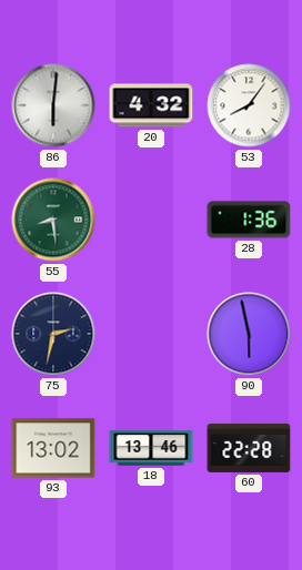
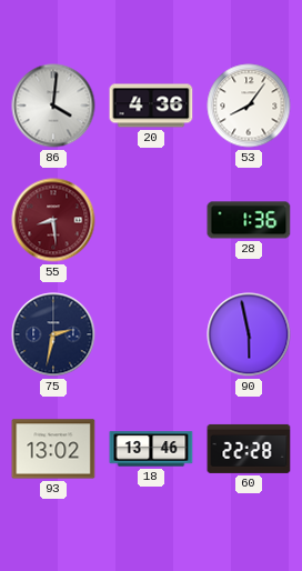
86: 6:01 -> 4:01 (53, 106)
20: 4:32 -> 4:36 (151, 106)
55 dial: green -> burgundy (53, 220)
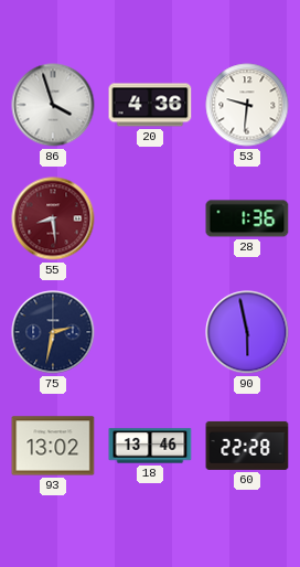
86: 4:01 -> 3:57 (53, 105)
53: 8:06 -> 9:31 (247, 105)
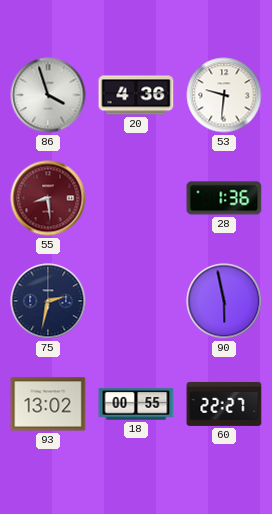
18: 13:46 -> 00:55 (136, 404)
60: 22:28 -> 22:27 (224, 404)
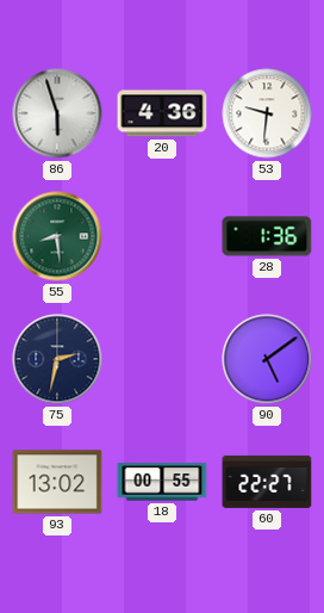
86: 3:57 -> 5:57 (57, 113)
55 dial: burgundy -> green (57, 236)
90: 5:58 -> 5:09 (267, 359)
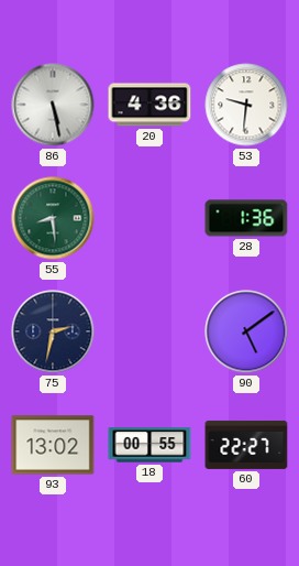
86: 5:57 -> 5:28 (53, 105)
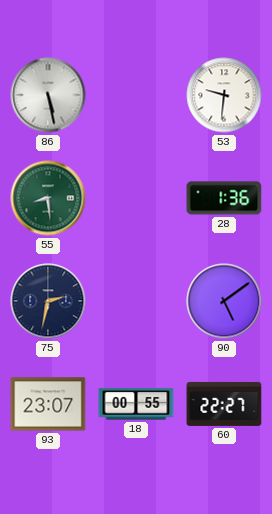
20: 4:36 -> none (149, 105)
93: 13:02 -> 23:07 (48, 404)
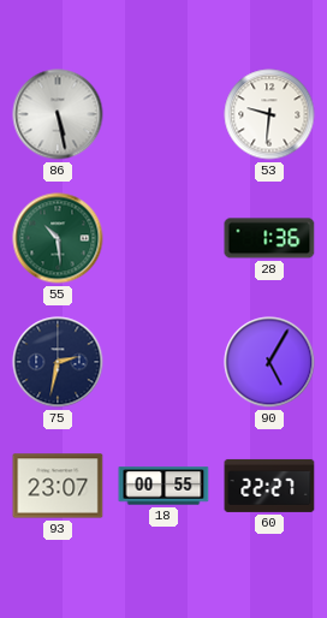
55: 8:29 -> 10:29 (58, 238)
90: 5:09 -> 5:05 (269, 362)
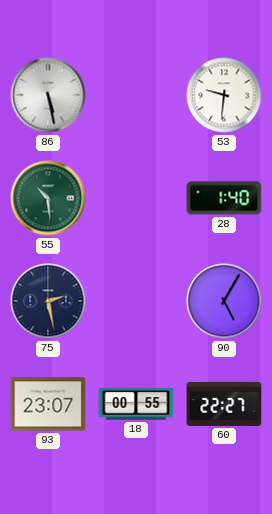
28: 1:36 -> 1:40 (224, 198)
75: 2:32 -> 2:28 (48, 301)
